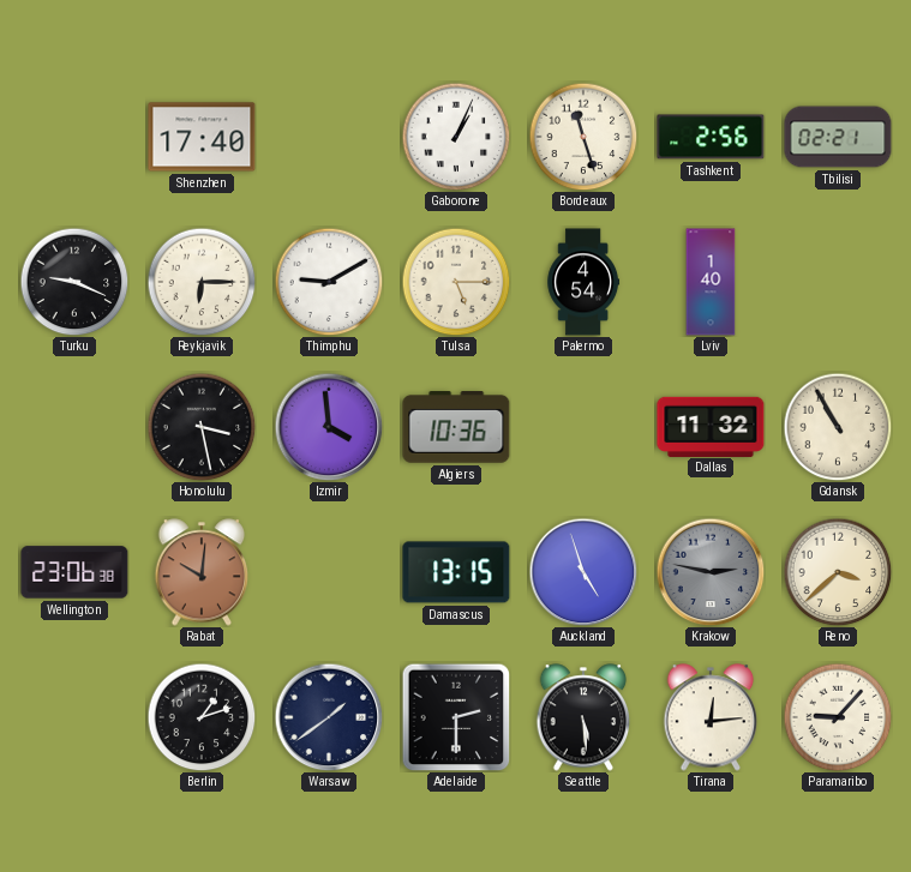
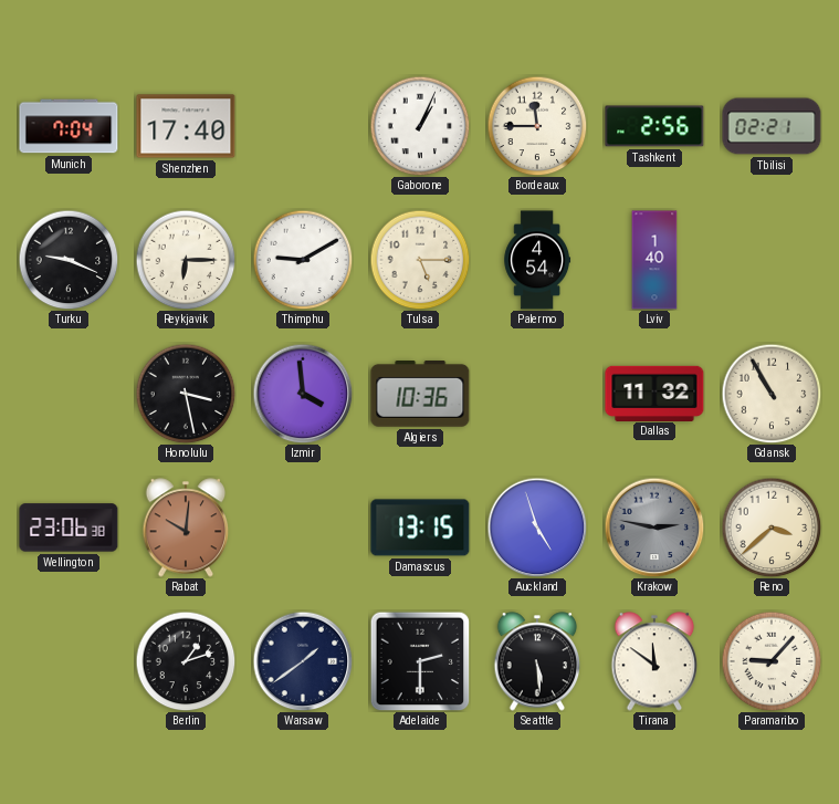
Munich: none -> 7:04 (69, 126)
Bordeaux: 11:27 -> 11:45 (537, 126)
Tirana: 12:14 -> 11:51 (654, 661)
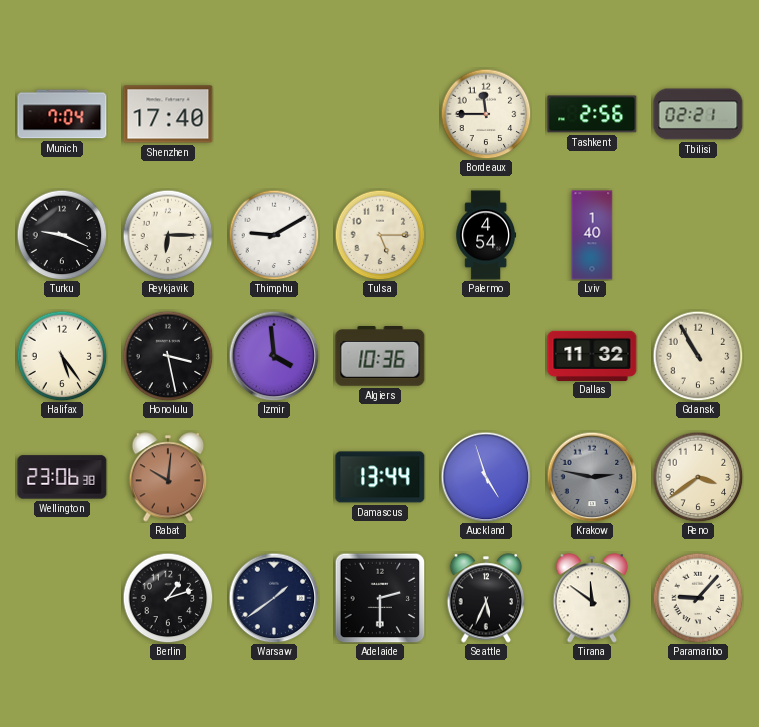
Gaborone: 1:04 -> none (420, 126)
Halifax: none -> 5:24 (62, 356)
Damascus: 13:15 -> 13:44 (380, 477)
Reno: 3:38 -> 3:39 (698, 477)
Seattle: 5:29 -> 5:34 (486, 598)
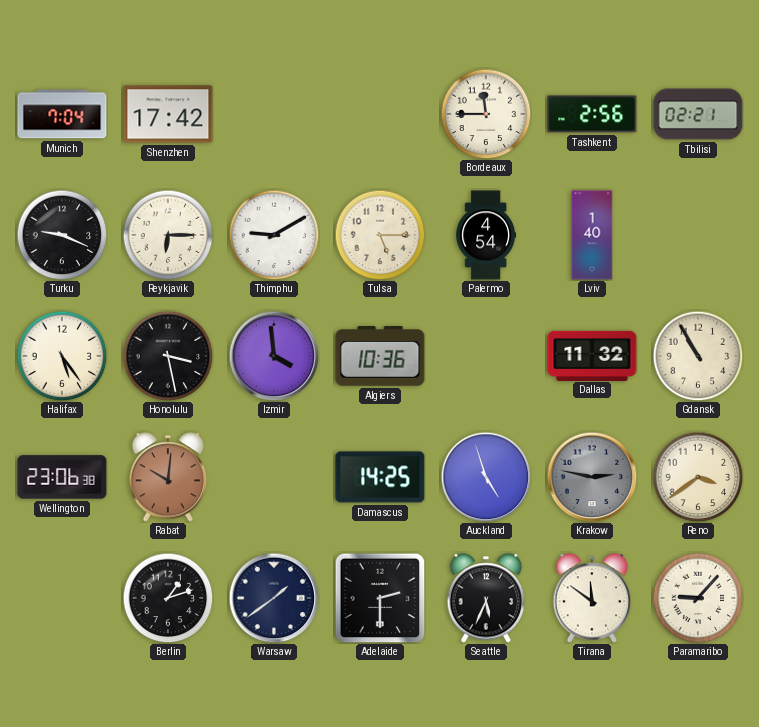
Shenzhen: 17:40 -> 17:42 (168, 114)
Damascus: 13:44 -> 14:25 (380, 477)
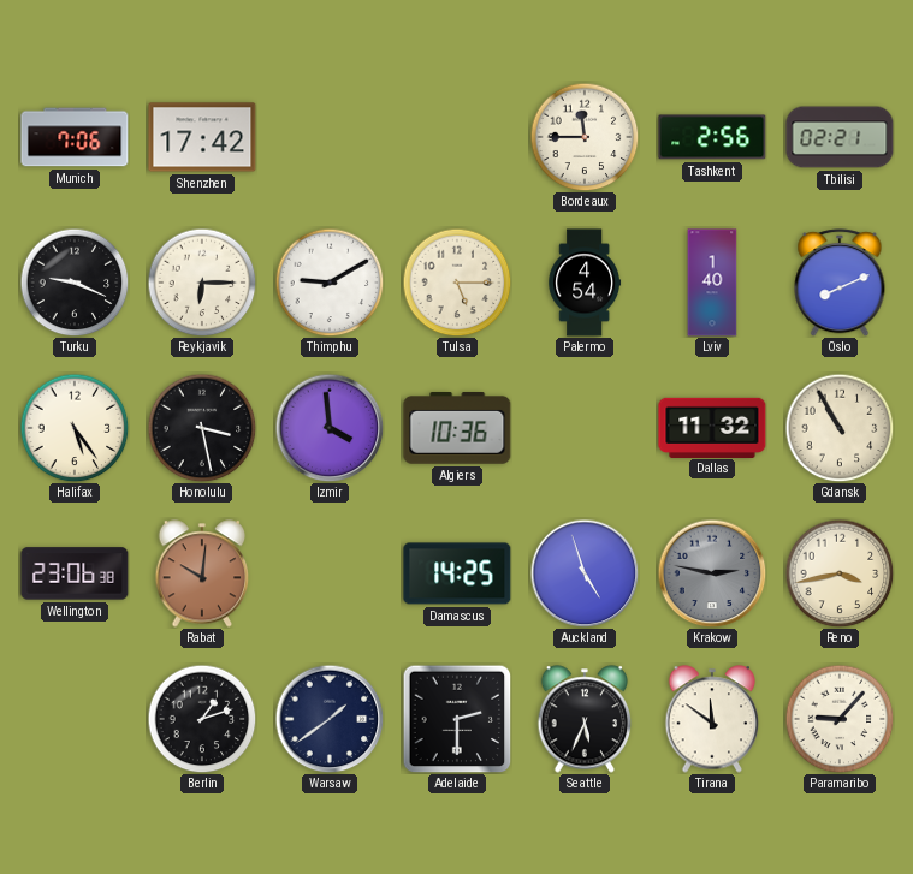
Munich: 7:04 -> 7:06 (75, 137)
Oslo: none -> 8:11 (840, 283)
Reno: 3:39 -> 3:43 (840, 573)
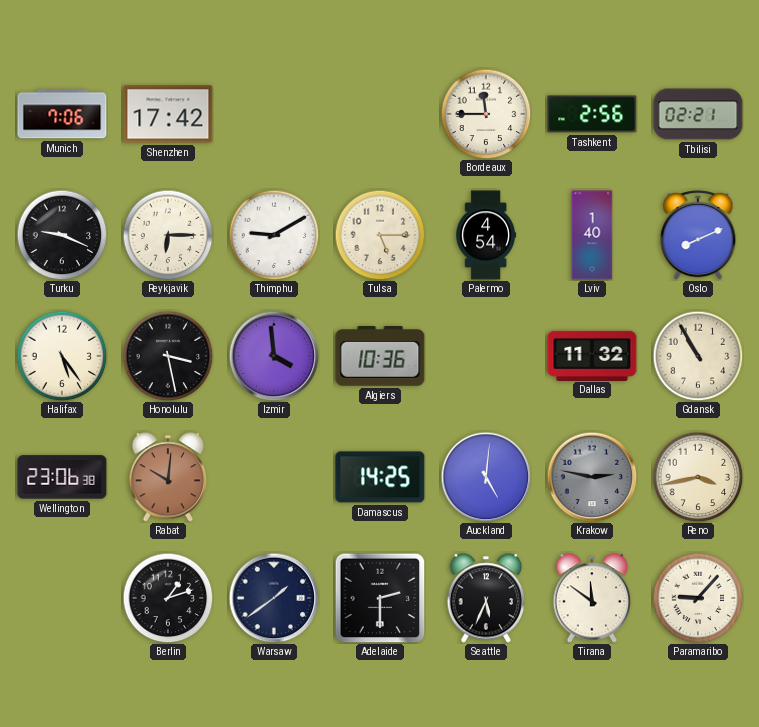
Auckland: 4:57 -> 5:01 (486, 477)
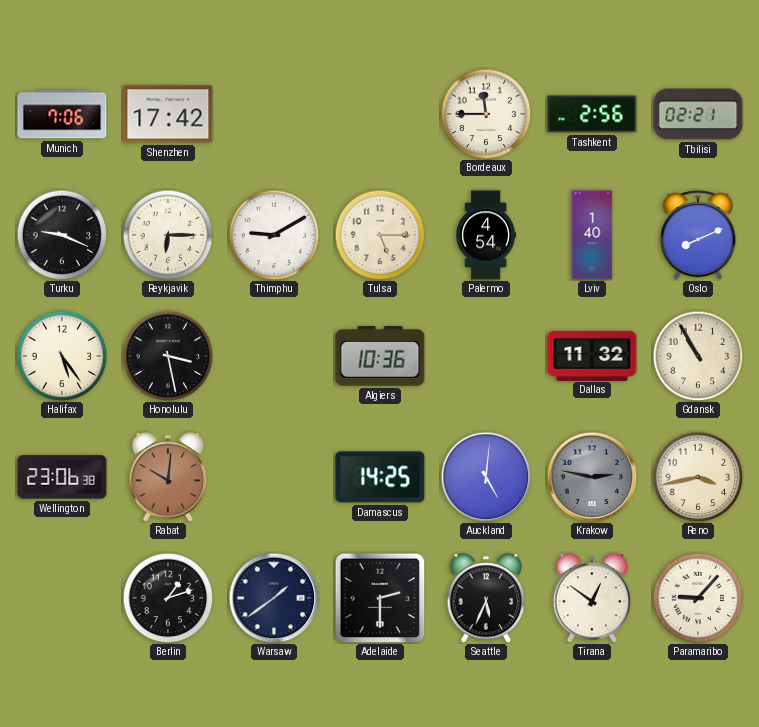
Izmir: 3:59 -> none (274, 356)
Tirana: 11:51 -> 12:51 (592, 598)
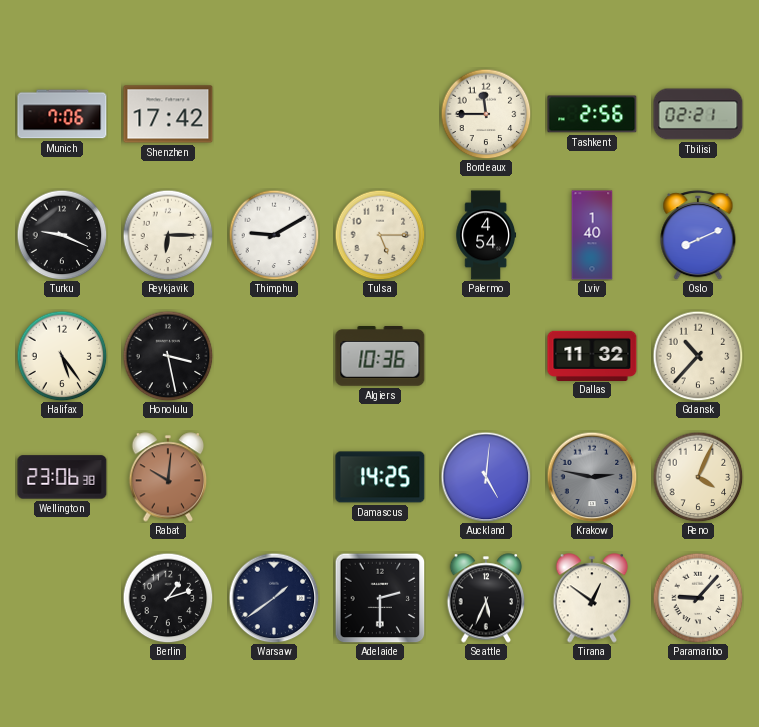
Gdansk: 10:55 -> 10:37 (698, 356)
Reno: 3:43 -> 4:04 (698, 477)
